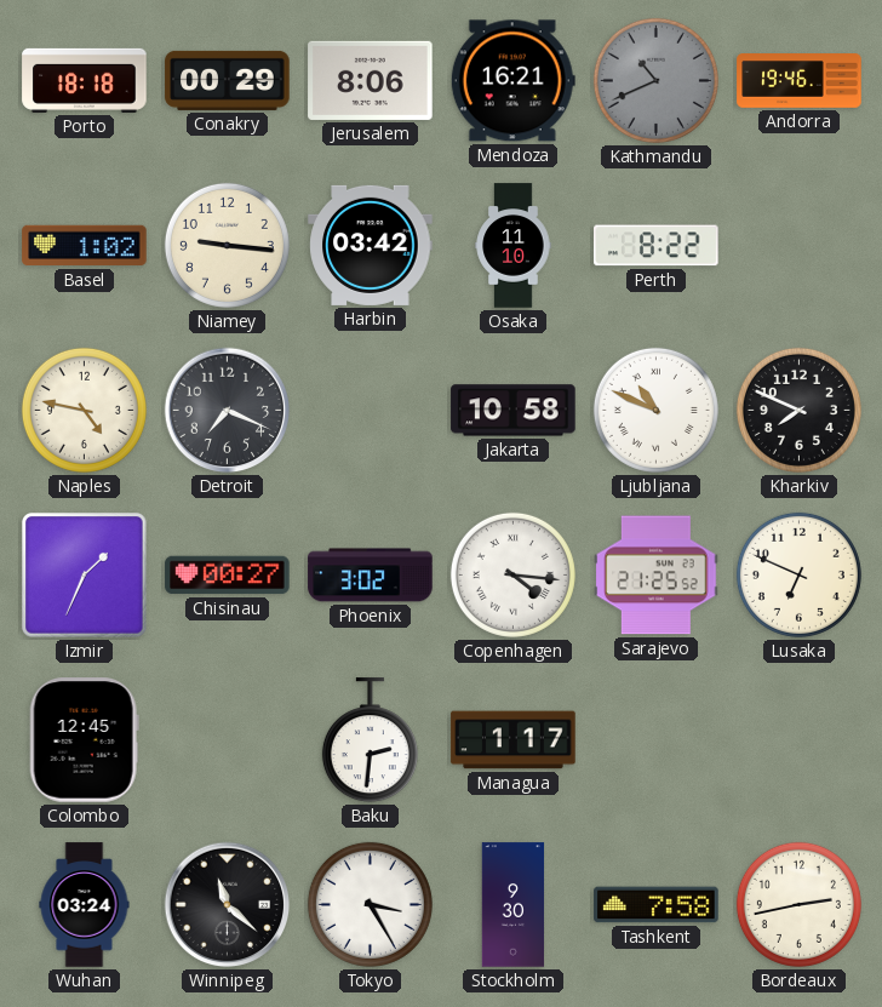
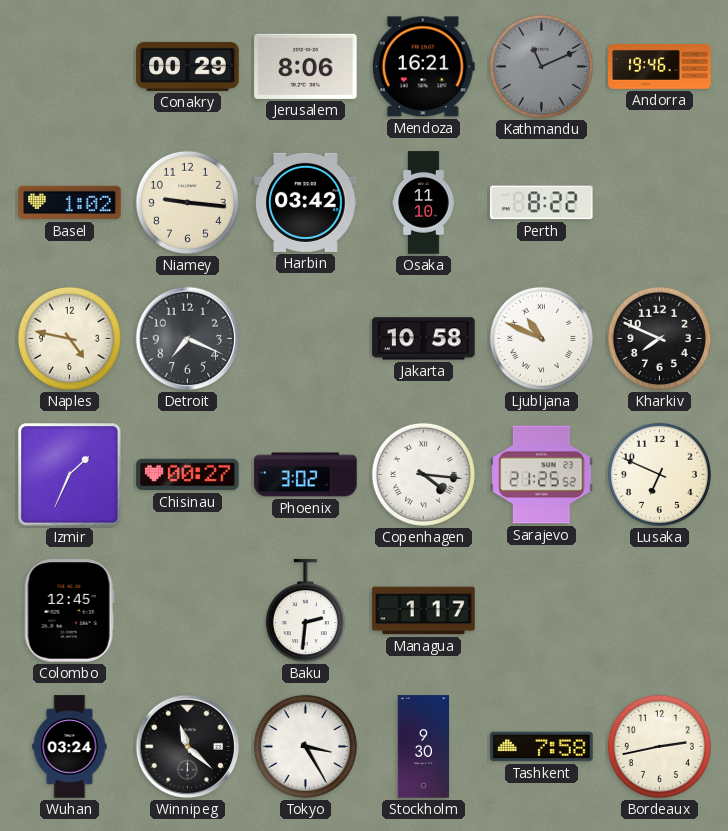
Porto: 18:18 -> none (85, 80)
Kathmandu: 10:41 -> 11:11 (541, 66)
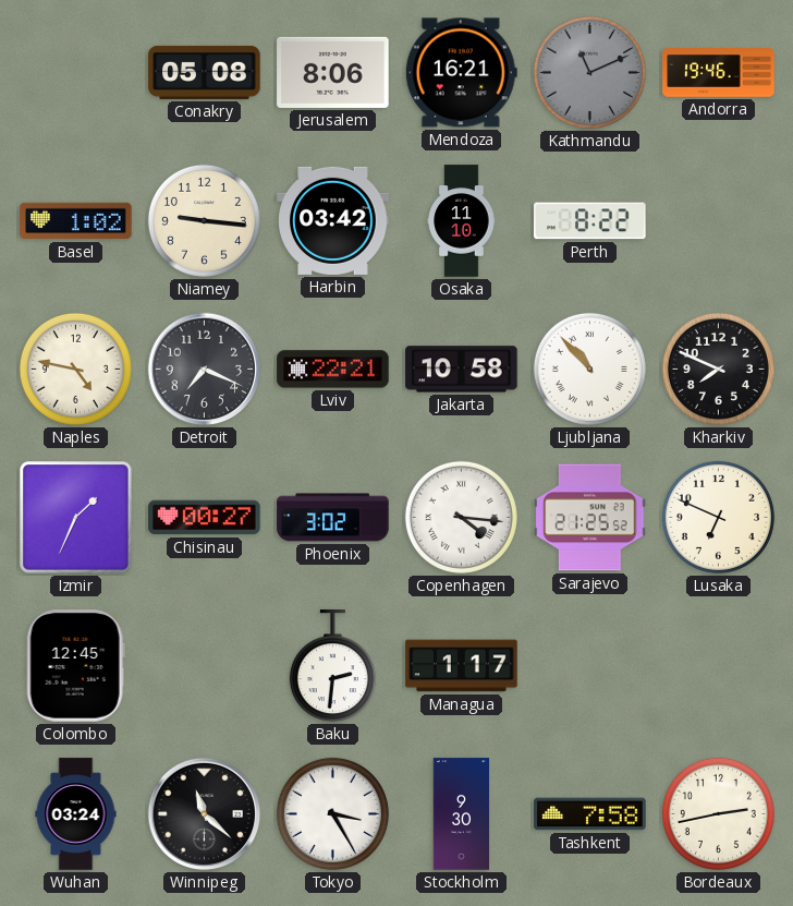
Conakry: 00:29 -> 05:08 (205, 72)
Lviv: none -> 22:21 (333, 370)
Ljubljana: 10:49 -> 10:53 (589, 369)
